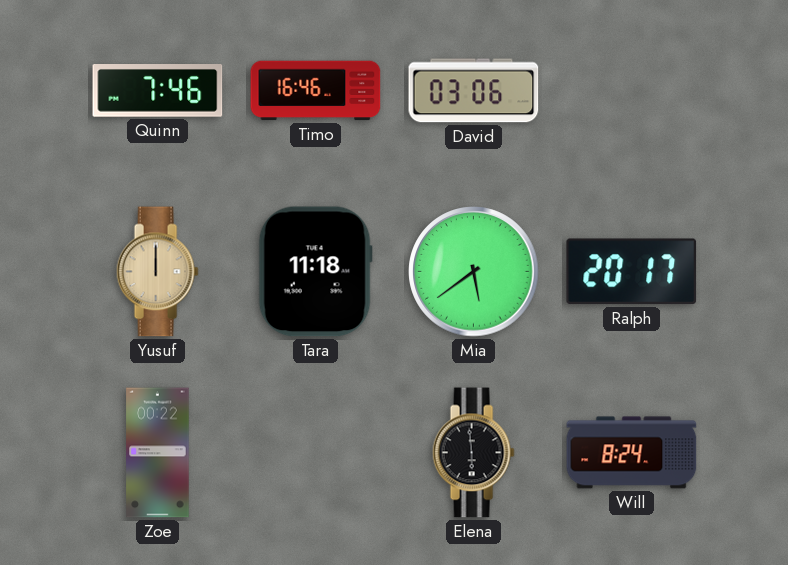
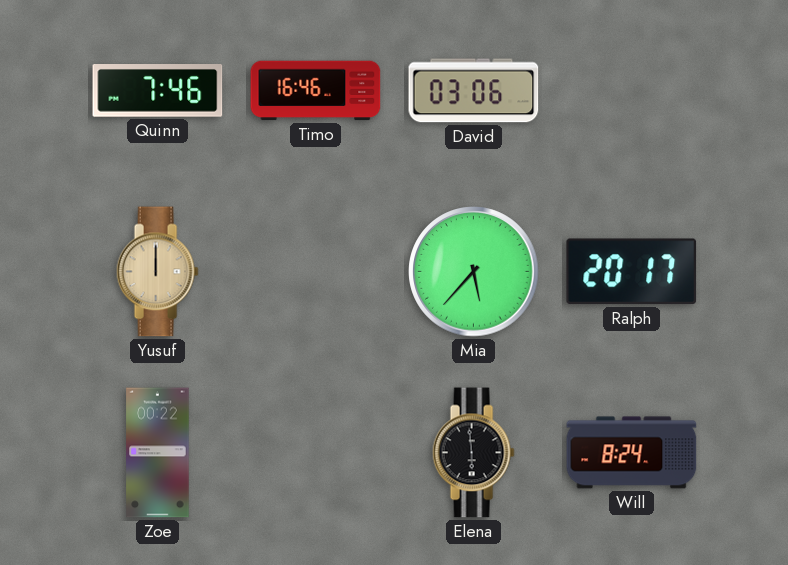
Tara: 11:18 -> none (315, 272)
Mia: 5:39 -> 5:37 (474, 272)
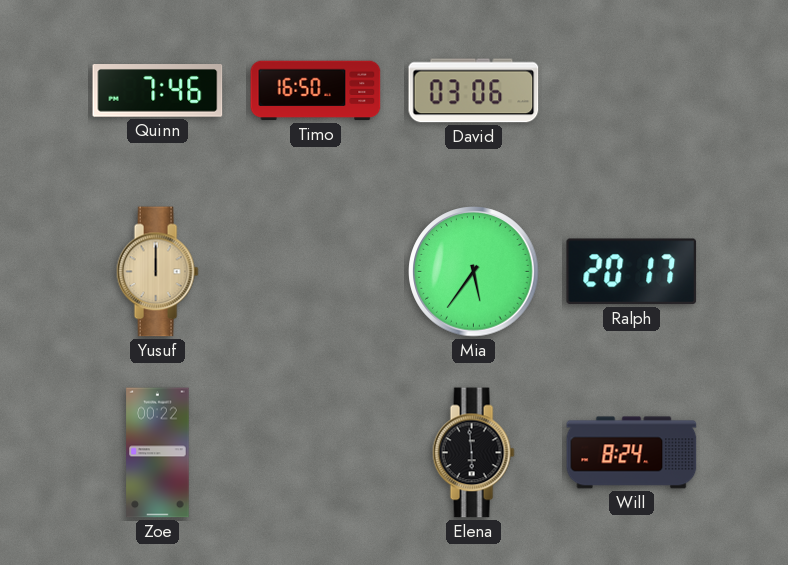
Timo: 16:46 -> 16:50 (316, 91)
Mia: 5:37 -> 5:36 (474, 272)
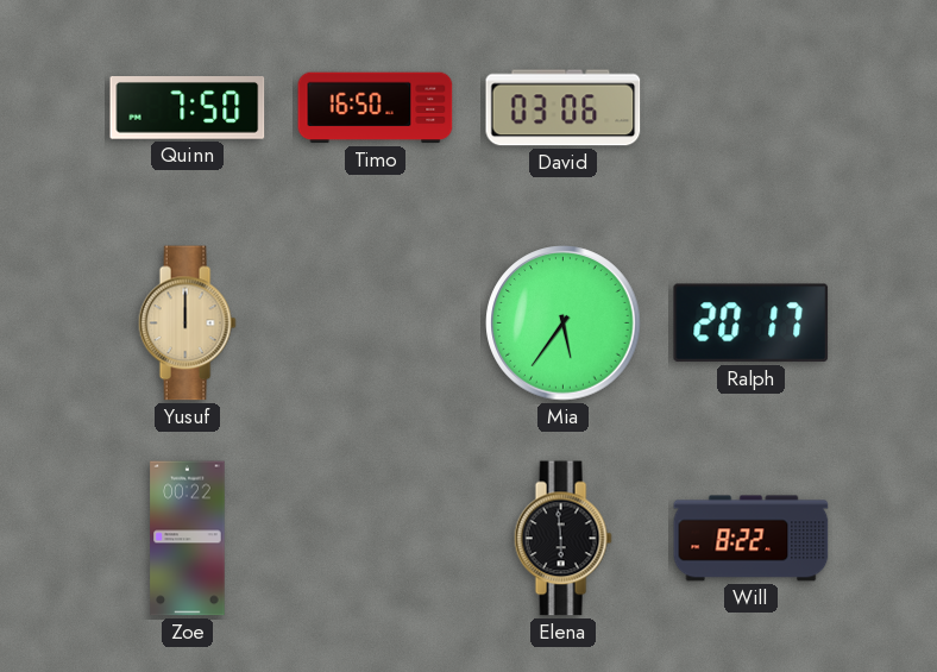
Quinn: 7:46 -> 7:50 (188, 108)
Will: 8:24 -> 8:22 (752, 539)
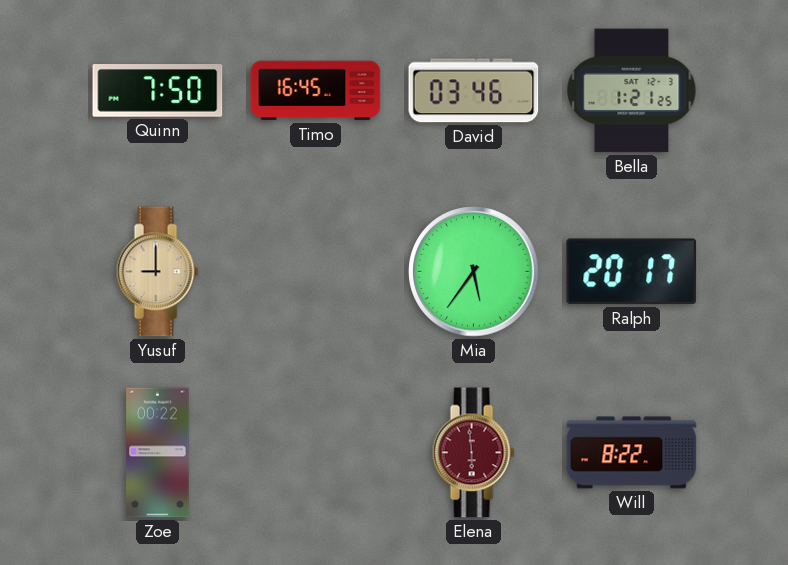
Timo: 16:50 -> 16:45 (316, 91)
David: 03:06 -> 03:46 (474, 91)
Bella: none -> 1:21 (632, 91)
Yusuf: 12:00 -> 9:00 (157, 272)
Elena dial: black -> burgundy (473, 453)
